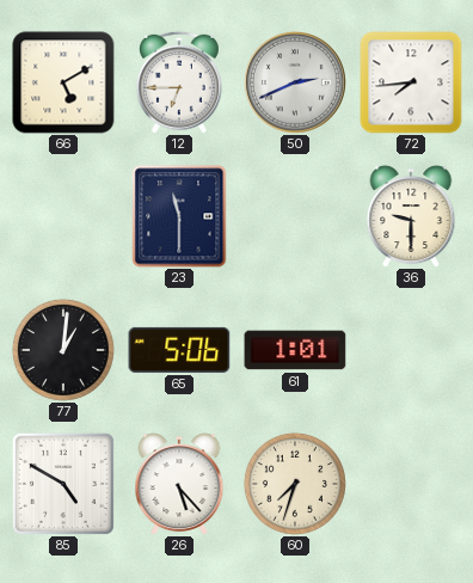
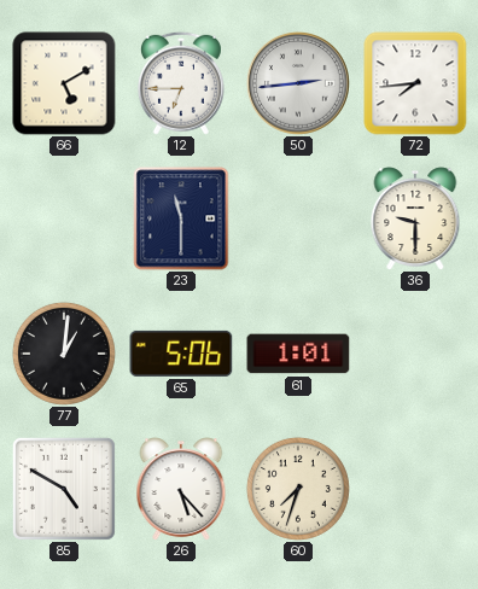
50: 2:41 -> 2:44 (299, 84)
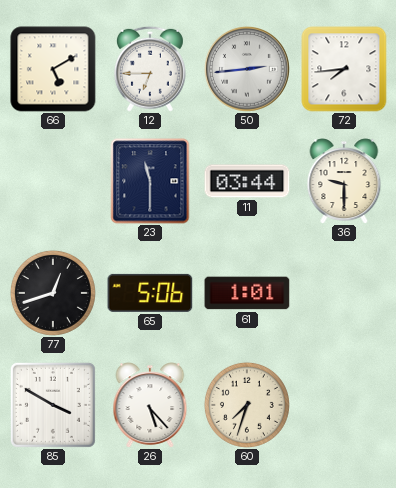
11: none -> 03:44 (247, 181)
77: 1:01 -> 12:42 (53, 293)
85: 4:50 -> 3:50 (53, 405)
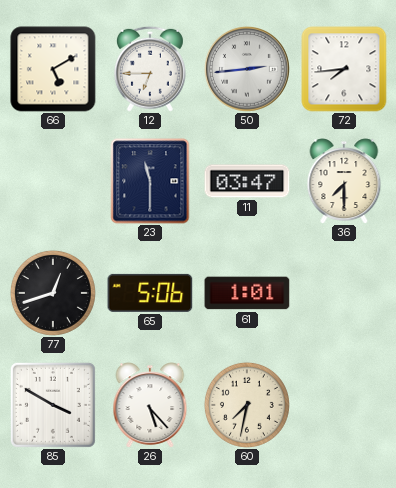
11: 03:44 -> 03:47 (247, 181)
36: 9:30 -> 7:30 (344, 181)
60: 7:33 -> 7:32 (247, 405)
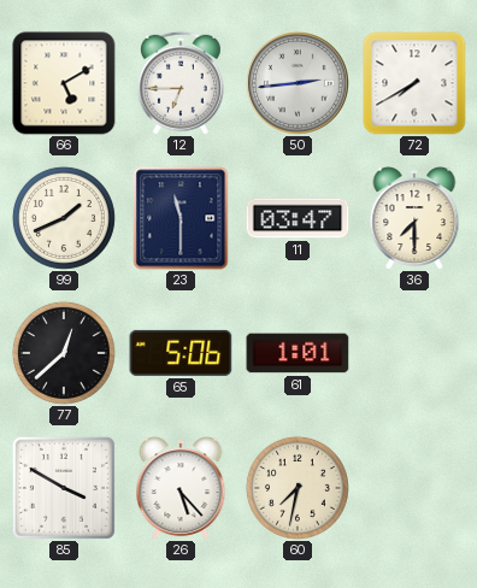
72: 7:44 -> 7:40 (414, 83)
99: none -> 1:41 (64, 218)
77: 12:42 -> 12:38 (64, 353)
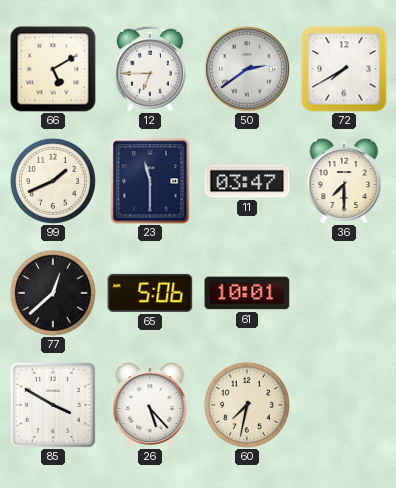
50: 2:44 -> 2:39 (248, 70)
61: 1:01 -> 10:01 (247, 293)
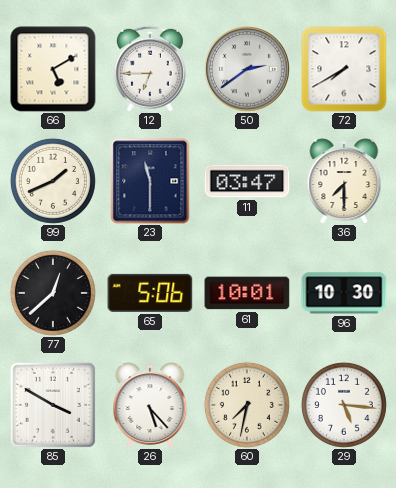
96: none -> 10:30 (344, 293)
29: none -> 5:16 (344, 405)
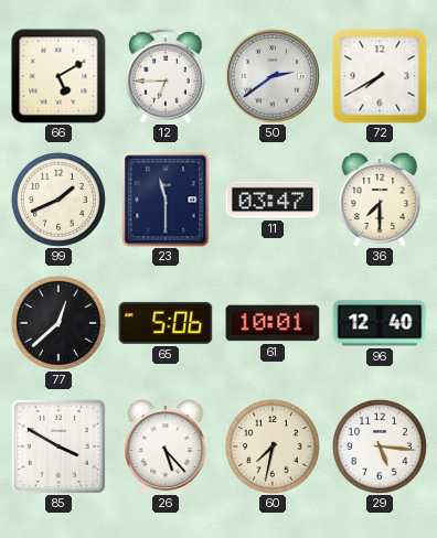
96: 10:30 -> 12:40 (380, 323)
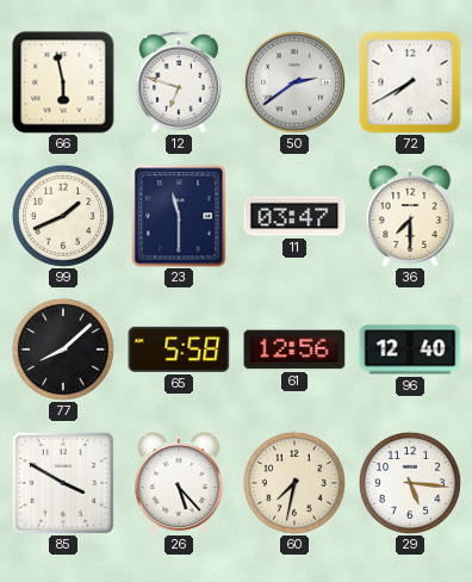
66: 5:10 -> 5:58 (63, 82)
12: 6:45 -> 6:48 (179, 82)
77: 12:38 -> 8:08 (63, 349)
65: 5:06 -> 5:58 (179, 349)
61: 10:01 -> 12:56 (294, 349)
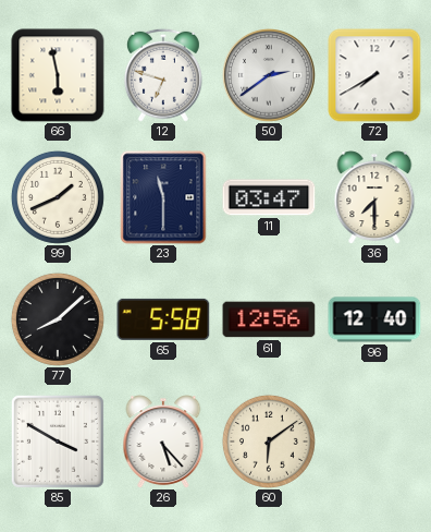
60: 7:32 -> 6:09 (269, 442)
29: 5:16 -> none (410, 483)
